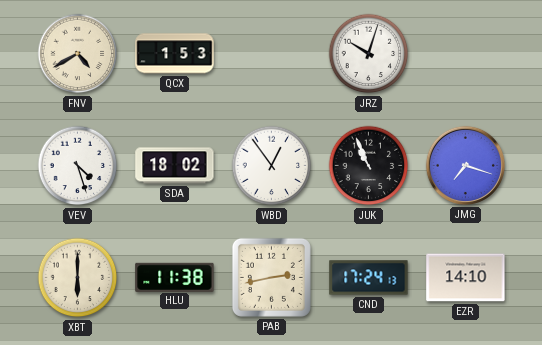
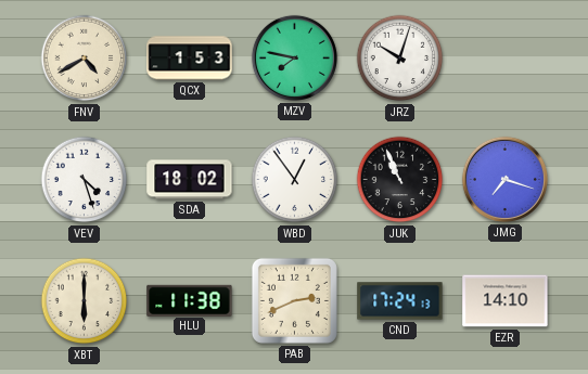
MZV: none -> 7:47 (294, 57)
PAB: 2:43 -> 2:41 (294, 300)
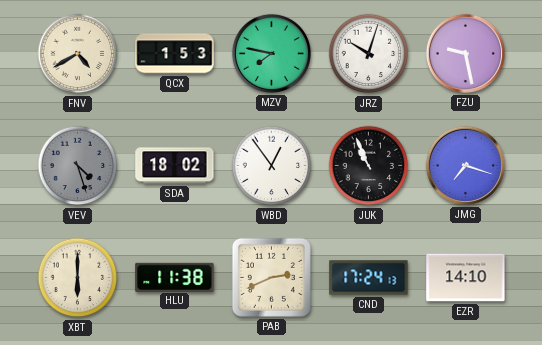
FZU: none -> 9:28 (465, 53)
VEV dial: white -> grey (78, 166)
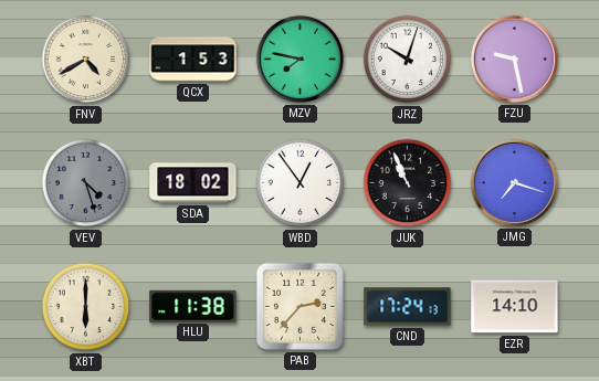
PAB: 2:41 -> 2:37 (299, 306)
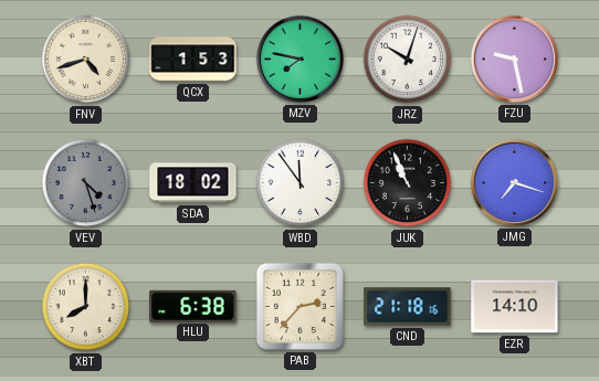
FNV: 4:40 -> 4:42 (86, 60)
WBD: 12:54 -> 11:54 (301, 183)
XBT: 6:00 -> 8:00 (86, 307)
HLU: 11:38 -> 6:38 (193, 306)
CND: 17:24 -> 21:18 (408, 307)
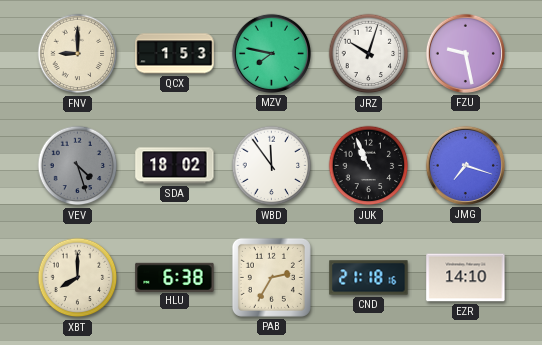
FNV: 4:42 -> 9:00 (78, 54)
PAB: 2:37 -> 2:35 (271, 277)
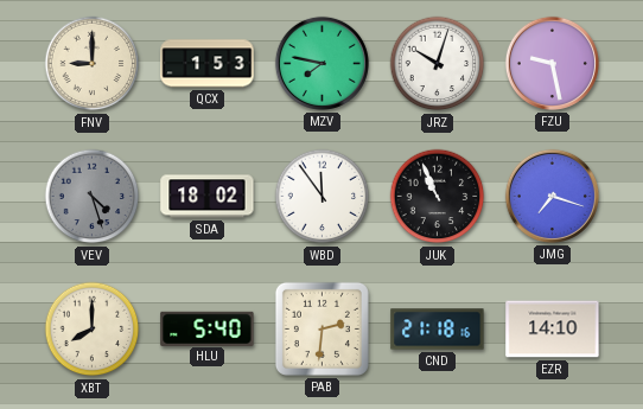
HLU: 6:38 -> 5:40 (208, 328)
PAB: 2:35 -> 2:31 (321, 328)
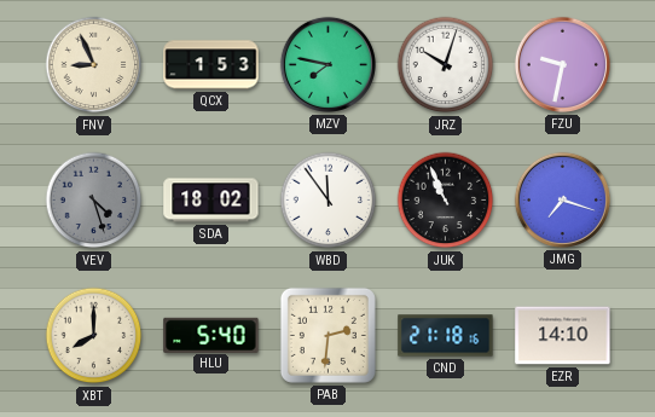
FNV: 9:00 -> 8:56 (94, 65)
FZU: 9:28 -> 9:32 (562, 64)
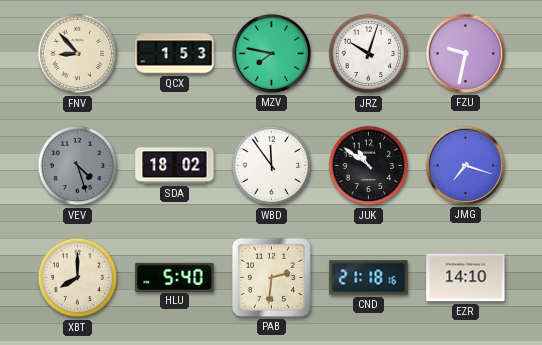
FNV: 8:56 -> 8:53 (78, 54)
JUK: 10:56 -> 10:51 (369, 166)
